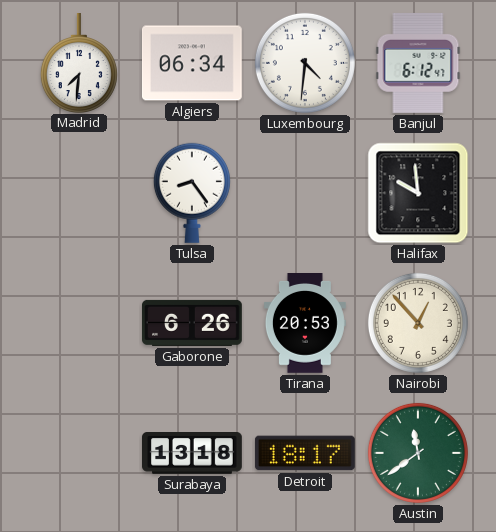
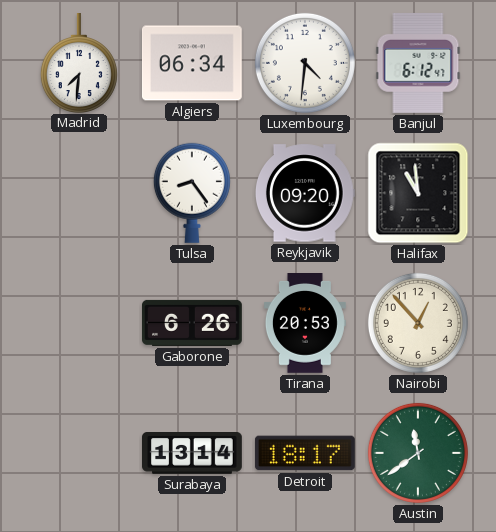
Reykjavik: none -> 09:20 (305, 193)
Halifax: 9:59 -> 10:59 (418, 193)
Surabaya: 13:18 -> 13:14 (192, 454)
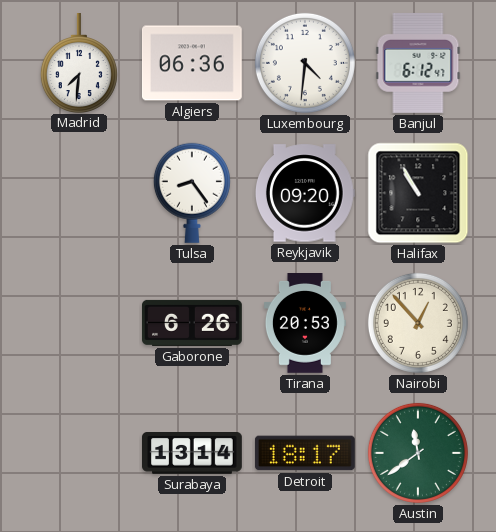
Algiers: 06:34 -> 06:36 (192, 63)
Halifax: 10:59 -> 10:55 (418, 193)
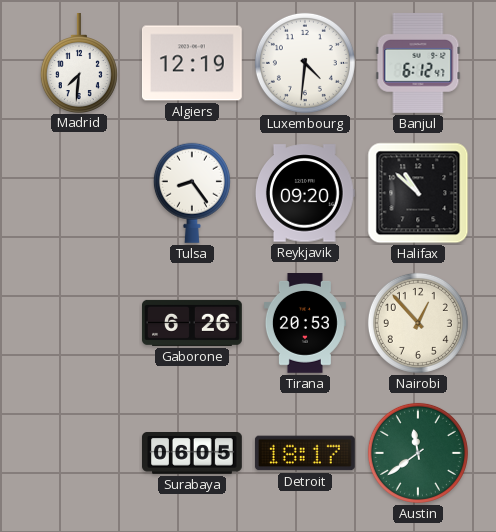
Algiers: 06:36 -> 12:19 (192, 63)
Halifax: 10:55 -> 10:52 (418, 193)
Surabaya: 13:14 -> 06:05 (192, 454)
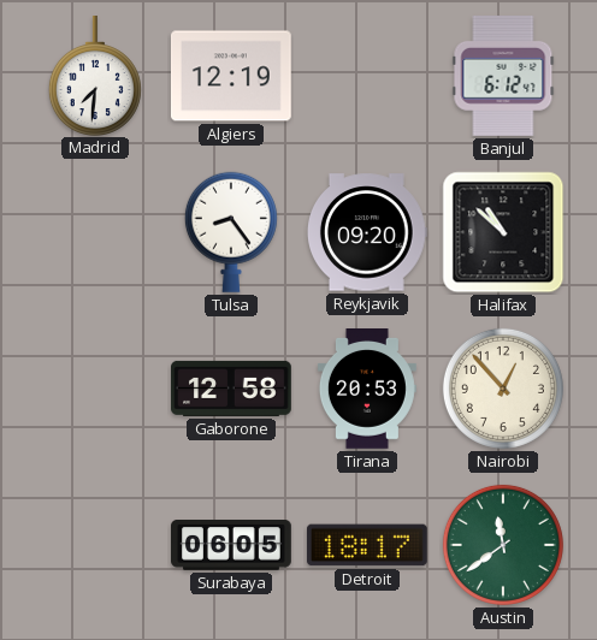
Luxembourg: 4:31 -> none (305, 63)
Gaborone: 6:26 -> 12:58 (232, 389)
